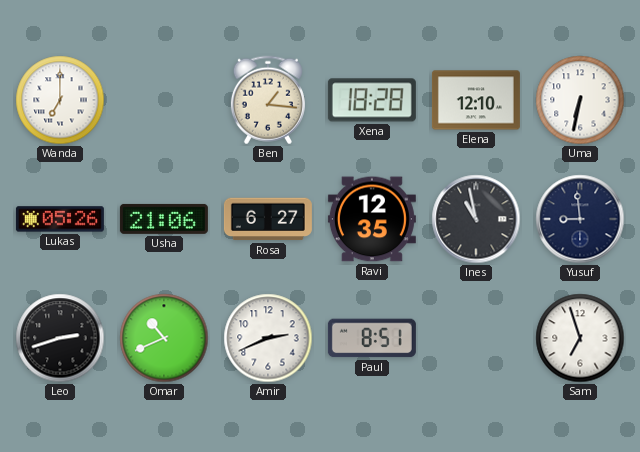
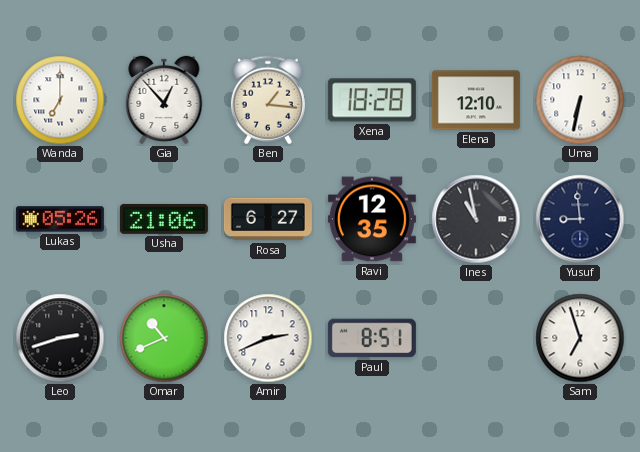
Gia: none -> 12:53 (164, 100)
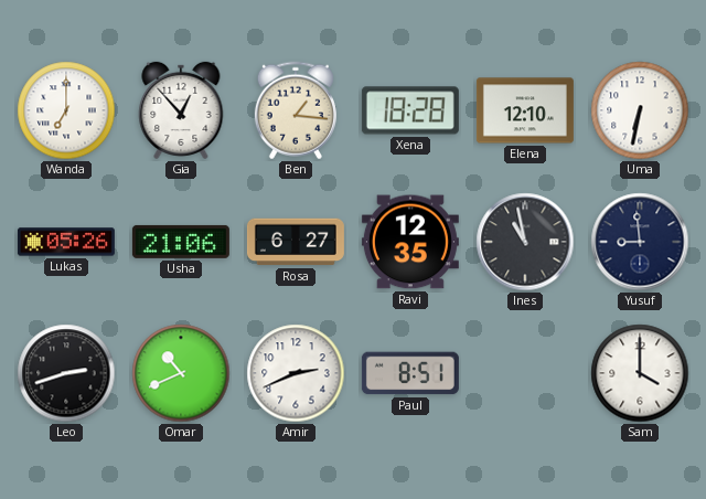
Sam: 6:57 -> 4:00 (640, 373)
